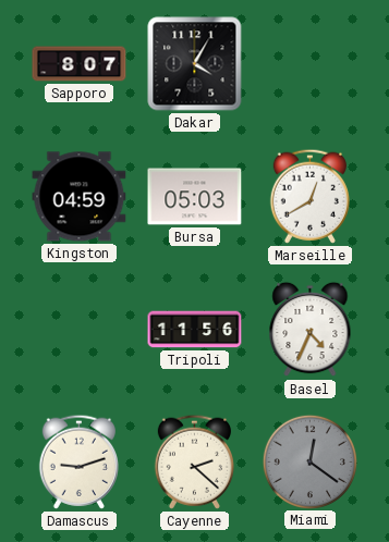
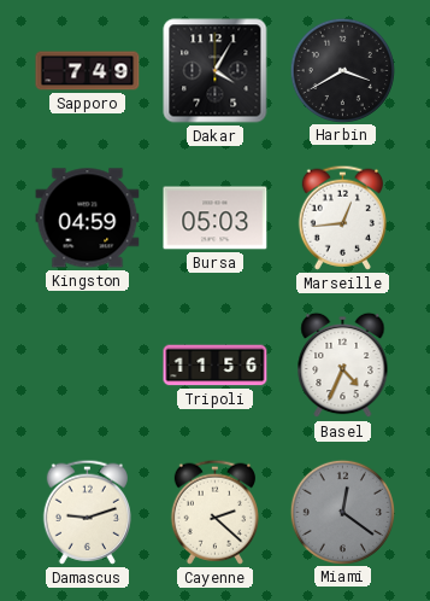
Sapporo: 8:07 -> 7:49 (88, 71)
Harbin: none -> 3:40 (342, 70)
Marseille: 12:40 -> 12:44 (342, 217)
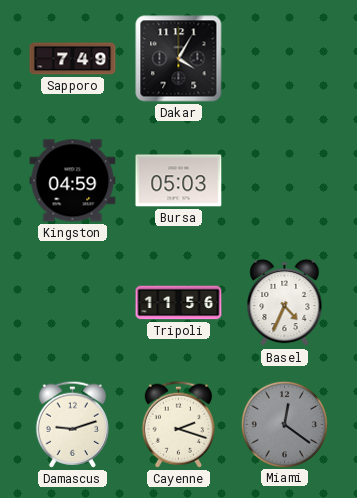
Harbin: 3:40 -> none (342, 70)
Marseille: 12:44 -> none (342, 217)
Cayenne: 2:22 -> 2:18 (178, 424)
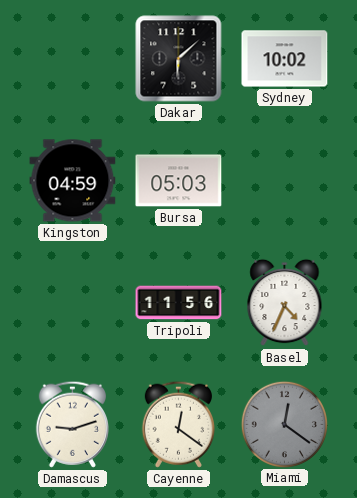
Sapporo: 7:49 -> none (73, 59)
Dakar: 4:05 -> 6:08 (179, 59)
Sydney: none -> 10:02 (285, 59)
Cayenne: 2:18 -> 12:21 (178, 424)
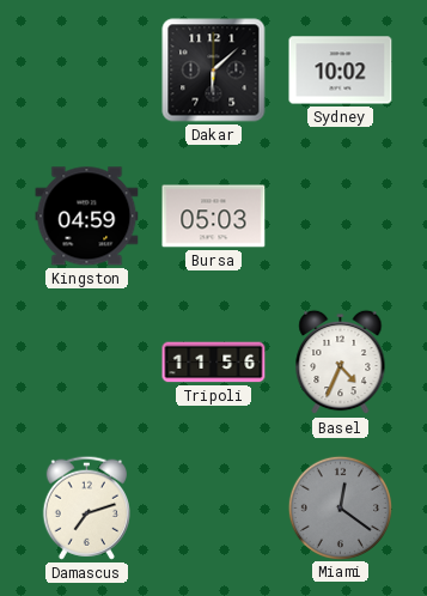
Damascus: 9:12 -> 7:12 (86, 507)
Cayenne: 12:21 -> none (178, 424)
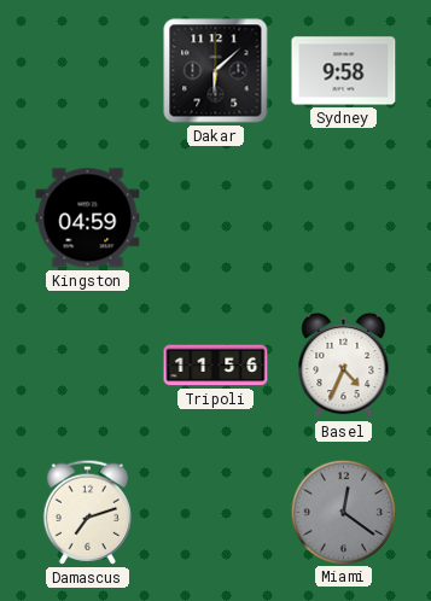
Sydney: 10:02 -> 9:58 (344, 71)
Bursa: 05:03 -> none (214, 217)
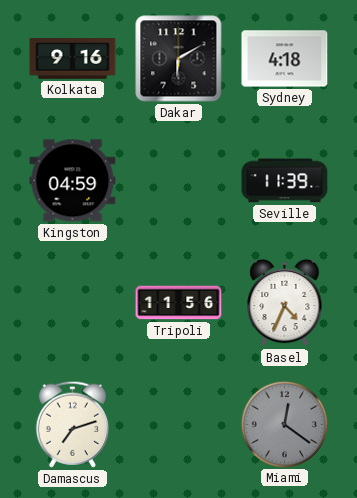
Kolkata: none -> 9:16 (73, 59)
Dakar: 6:08 -> 6:10 (179, 59)
Sydney: 9:58 -> 4:18 (285, 59)
Seville: none -> 11:39 (285, 181)
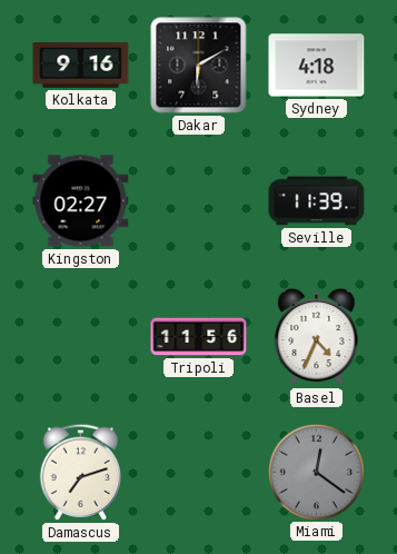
Kingston: 04:59 -> 02:27 (81, 201)
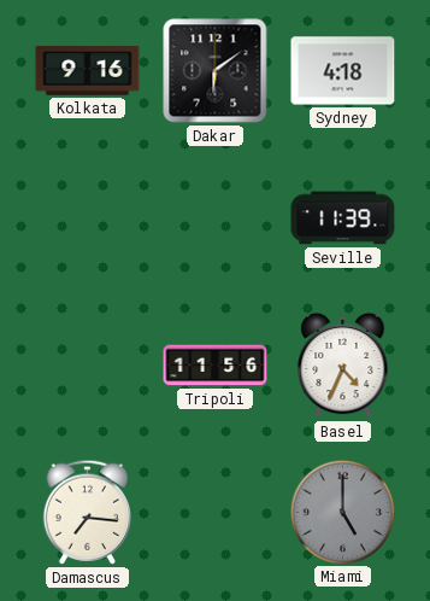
Dakar: 6:10 -> 6:09 (216, 71)
Kingston: 02:27 -> none (81, 201)
Damascus: 7:12 -> 7:16 (87, 512)
Miami: 12:21 -> 5:00 (342, 512)
